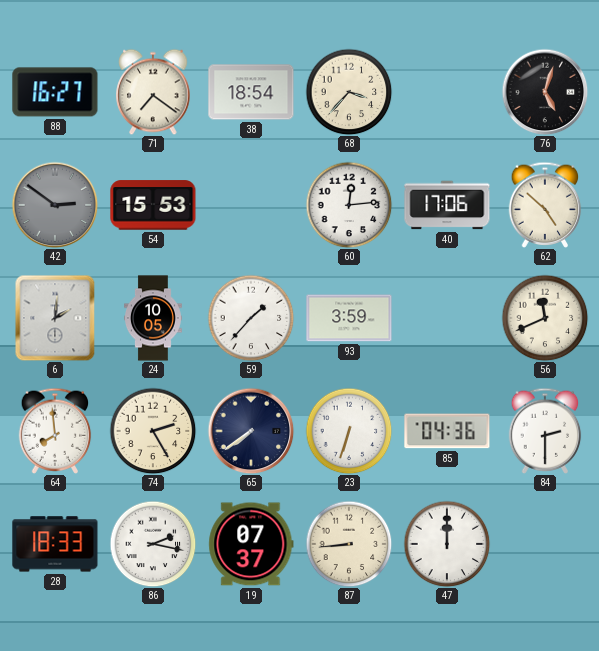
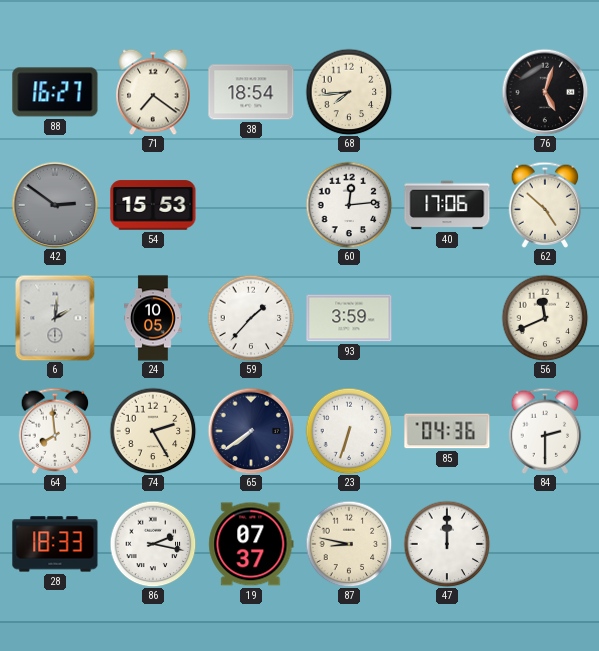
68: 3:37 -> 7:44 (349, 92)
87: 8:44 -> 8:47 (349, 544)
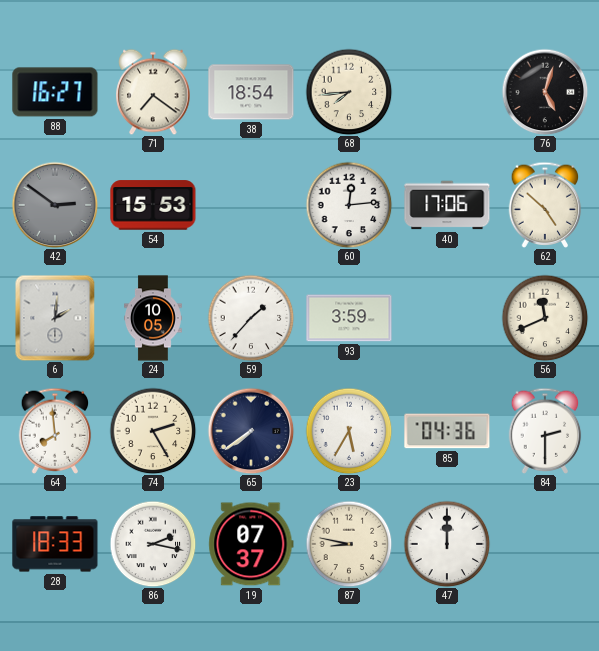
23: 6:33 -> 5:35 (349, 431)
